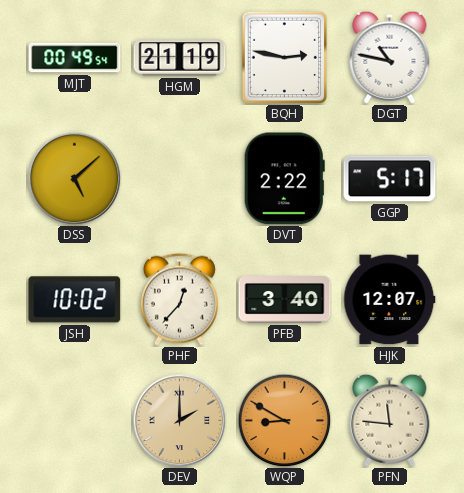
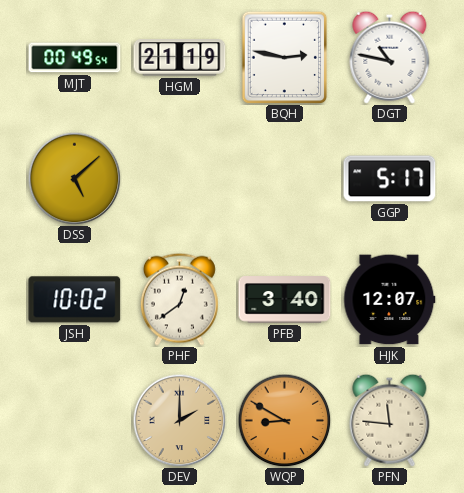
DVT: 2:22 -> none (284, 179)
PHF: 12:37 -> 12:39 (179, 299)
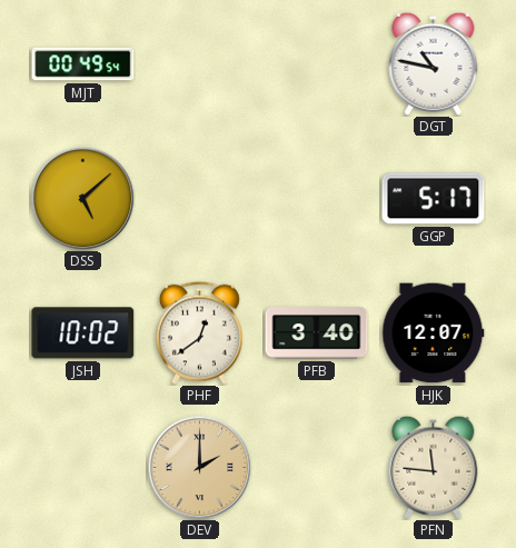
HGM: 21:19 -> none (180, 58)
BQH: 2:47 -> none (285, 57)
WQP: 8:50 -> none (284, 420)
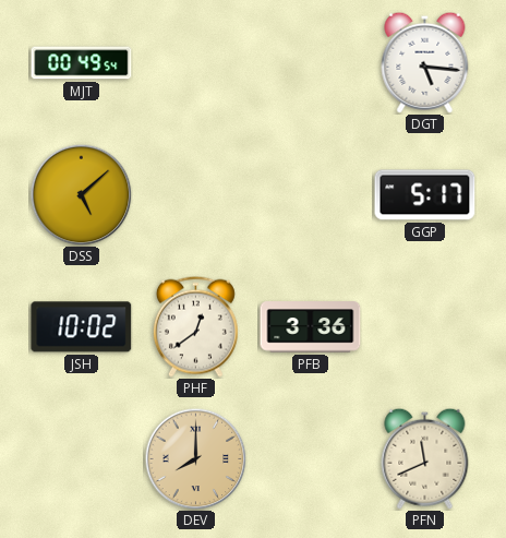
DGT: 10:47 -> 5:16 (425, 62)
PFB: 3:40 -> 3:36 (311, 327)
HJK: 12:07 -> none (434, 333)
DEV: 2:00 -> 8:00 (195, 458)
PFN: 11:46 -> 11:41 (425, 458)
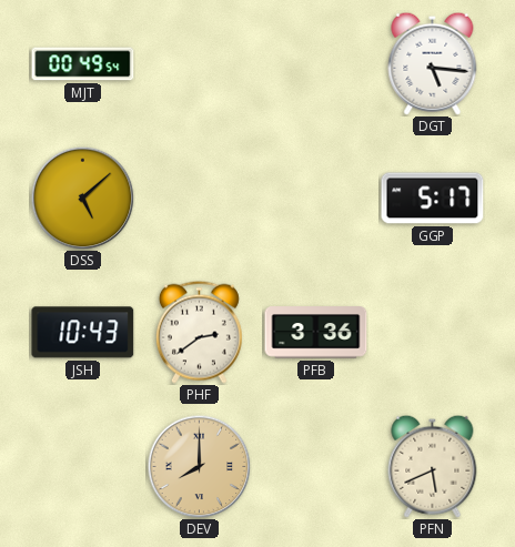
JSH: 10:02 -> 10:43 (83, 333)
PHF: 12:39 -> 2:39 (199, 332)
PFN: 11:41 -> 5:41 (433, 466)
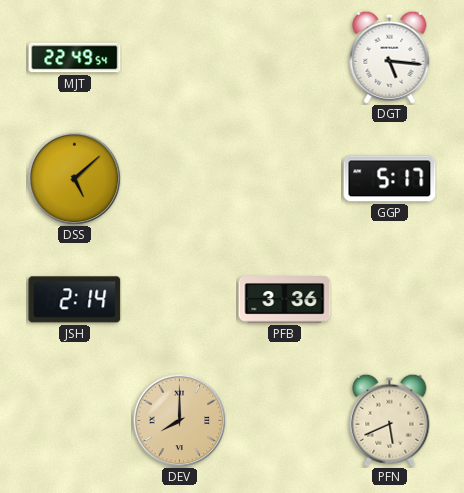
MJT: 00:49 -> 22:49 (75, 58)
JSH: 10:43 -> 2:14 (75, 300)
PHF: 2:39 -> none (199, 332)
